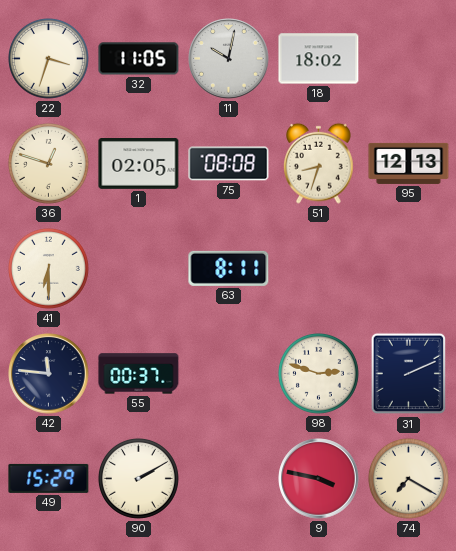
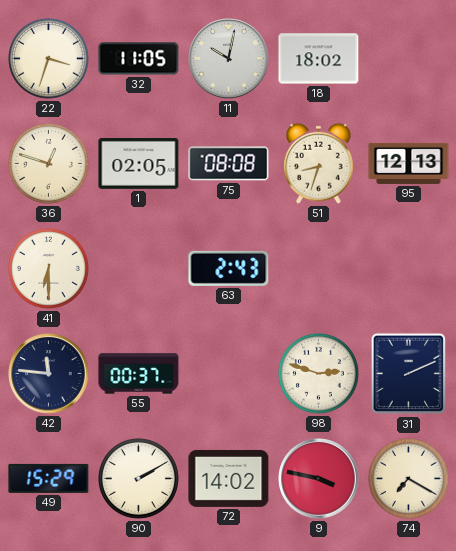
63: 8:11 -> 2:43 (229, 268)
72: none -> 14:02 (229, 478)
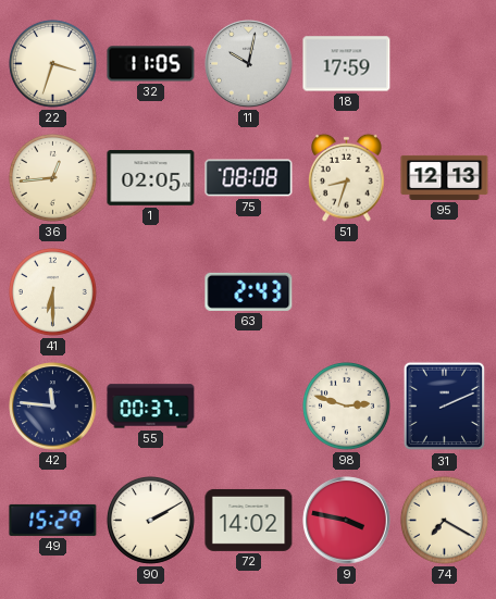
18: 18:02 -> 17:59 (347, 64)
36: 12:48 -> 12:44 (52, 177)
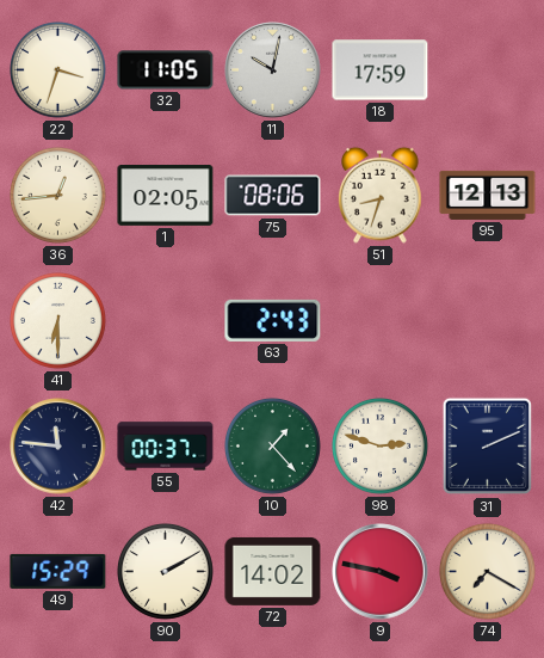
75: 08:08 -> 08:06 (273, 196)
10: none -> 1:23 (272, 445)
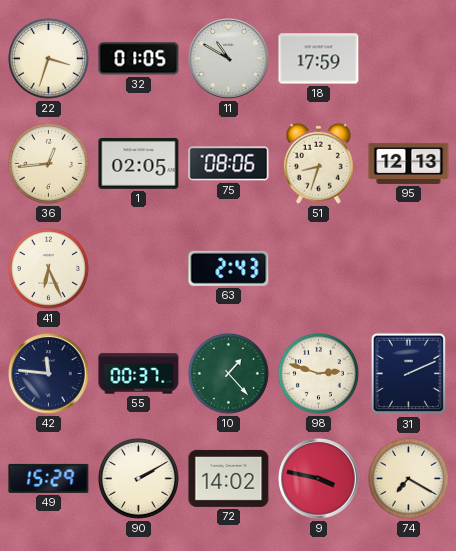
32: 11:05 -> 01:05 (139, 59)
11: 10:02 -> 10:50 (229, 59)
41: 6:30 -> 6:26 (48, 268)
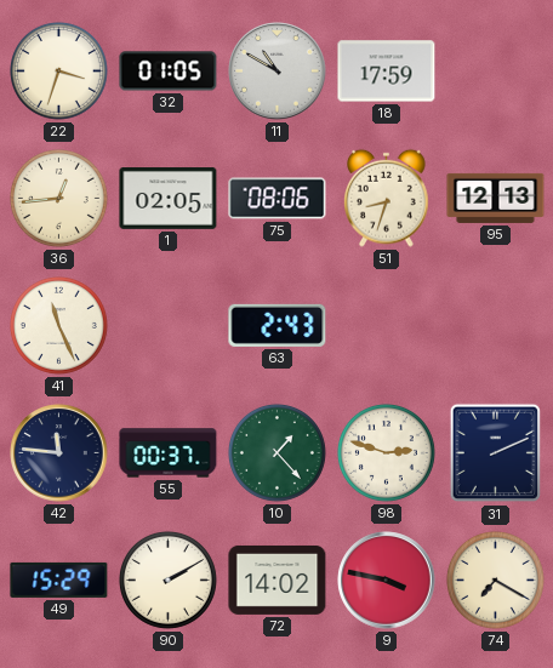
41: 6:26 -> 11:26 (58, 325)
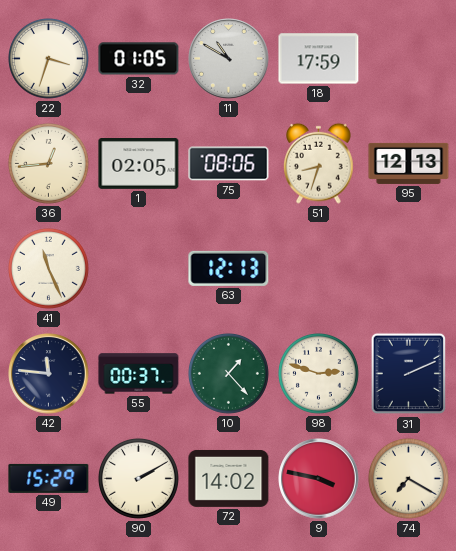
63: 2:43 -> 12:13 (229, 268)
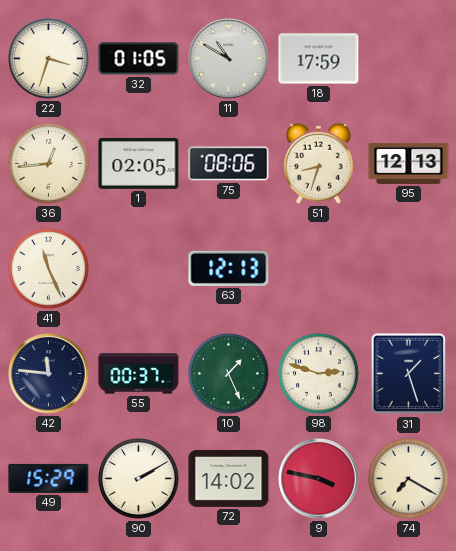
10: 1:23 -> 1:26 (228, 373)
31: 2:11 -> 1:27 (409, 374)
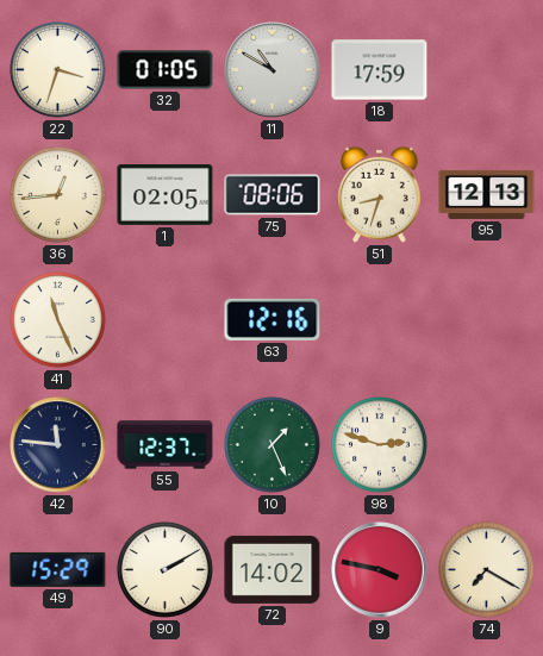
63: 12:13 -> 12:16 (273, 319)
55: 00:37 -> 12:37 (166, 445)
31: 1:27 -> none (409, 374)
